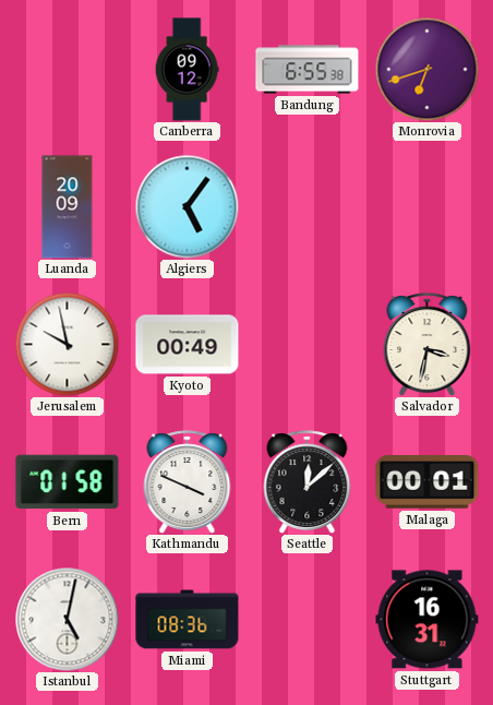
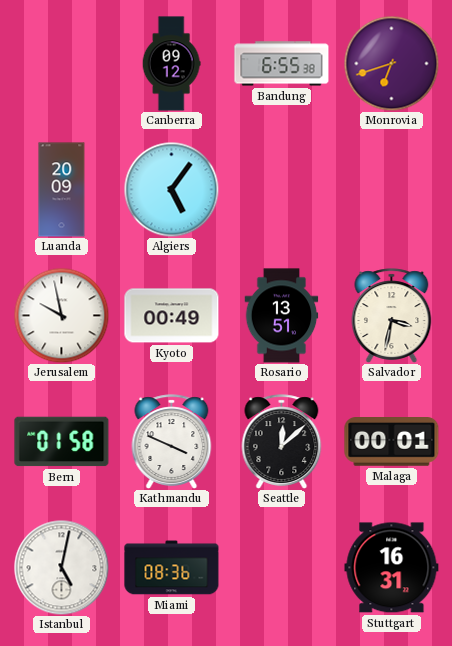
Rosario: none -> 13:51 (282, 316)
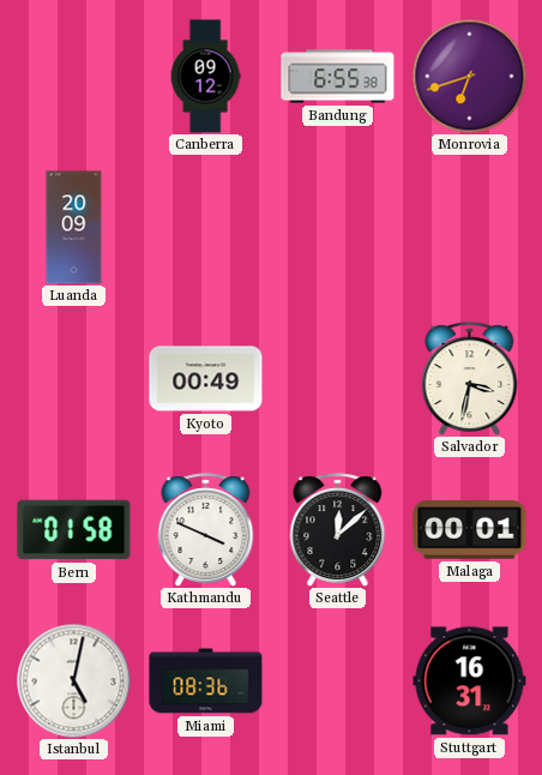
Algiers: 5:06 -> none (171, 189)
Jerusalem: 9:58 -> none (61, 315)
Rosario: 13:51 -> none (282, 316)
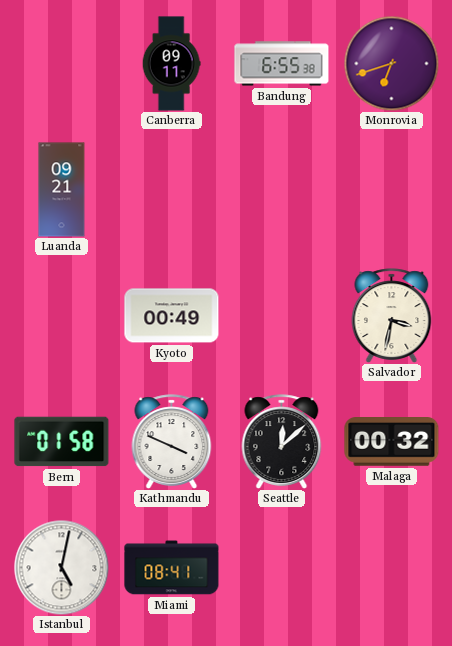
Canberra: 09:12 -> 09:11 (171, 64)
Luanda: 20:09 -> 09:21 (62, 190)
Malaga: 00:01 -> 00:32 (392, 442)
Miami: 08:36 -> 08:41 (172, 568)
Stuttgart: 16:31 -> none (470, 681)
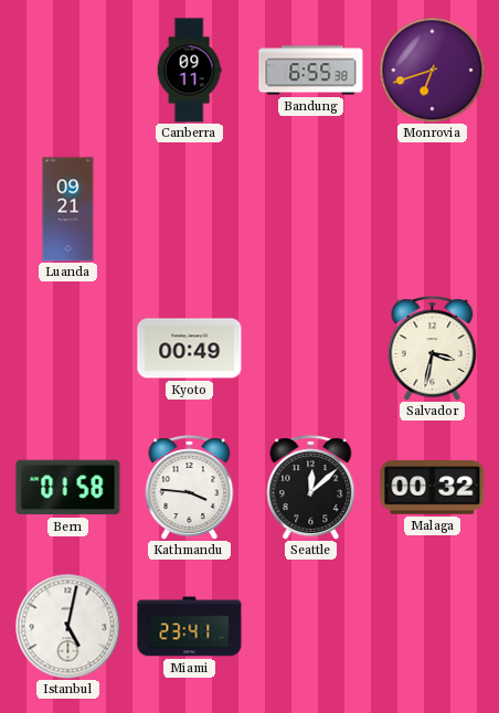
Kathmandu: 3:49 -> 3:46 (190, 488)
Miami: 08:41 -> 23:41 (190, 627)
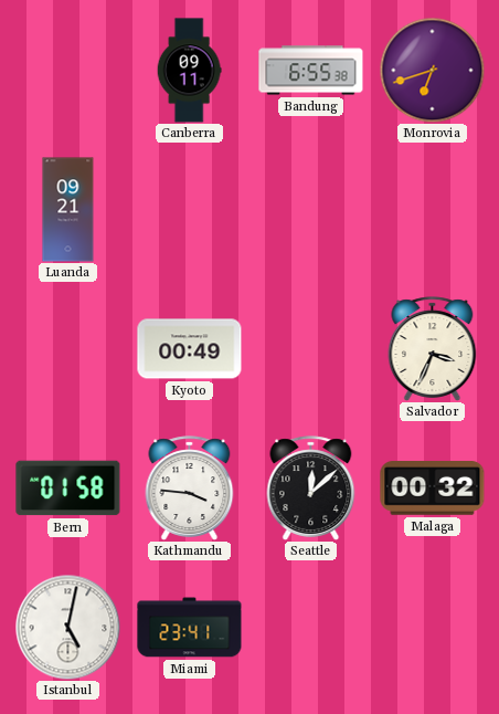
Salvador: 3:32 -> 3:34 (433, 349)
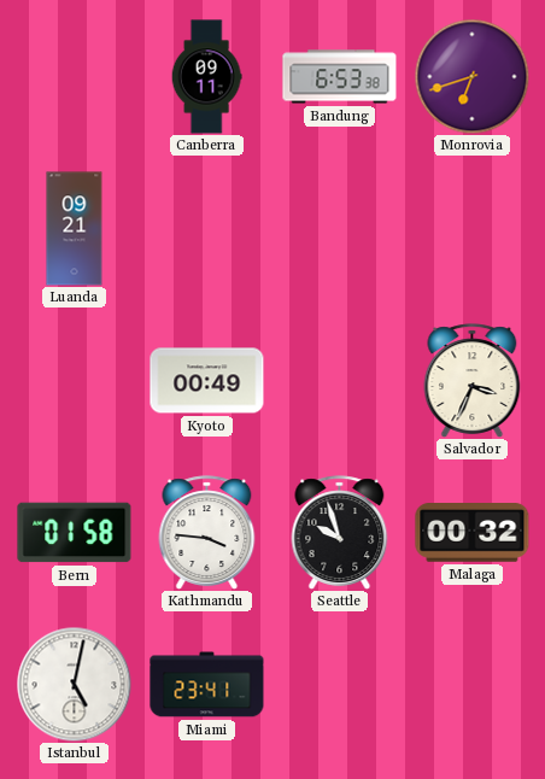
Bandung: 6:55 -> 6:53 (340, 77)
Seattle: 12:08 -> 9:57 (340, 533)
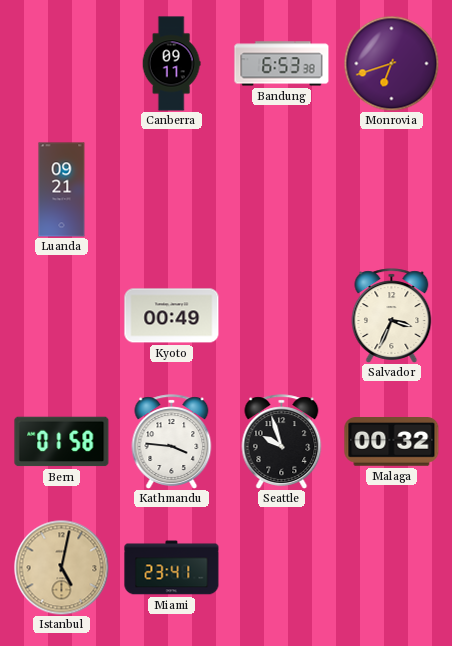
Istanbul dial: white -> champagne (61, 567)
